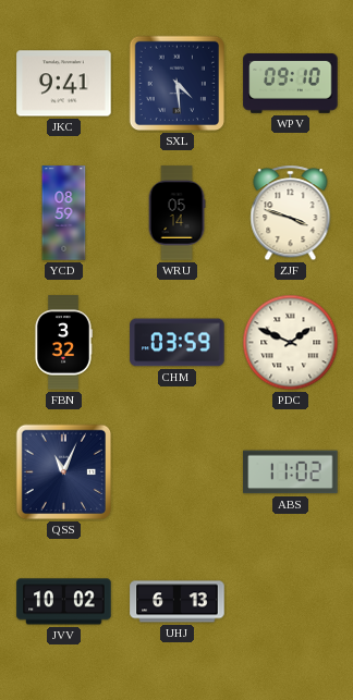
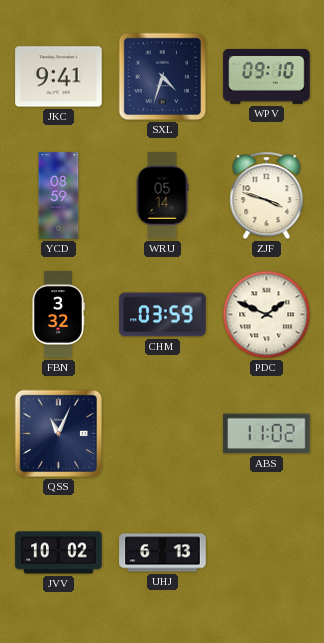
SXL: 4:29 -> 4:33 (163, 77)
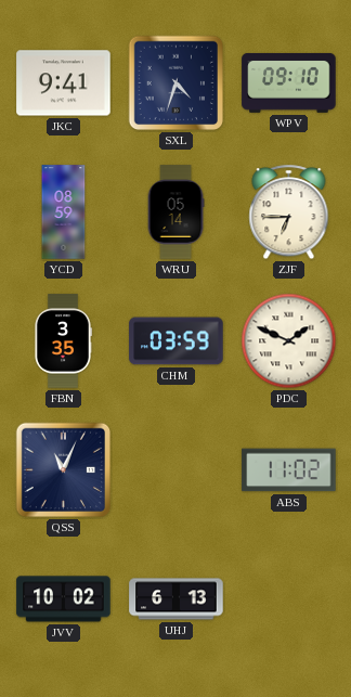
ZJF: 3:48 -> 6:45 (289, 212)
FBN: 3:32 -> 3:35 (63, 341)
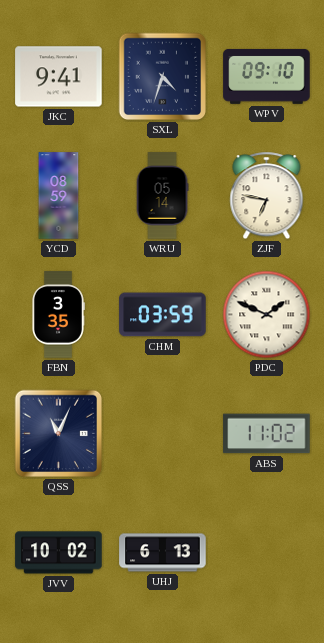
ZJF: 6:45 -> 6:47 (267, 196)
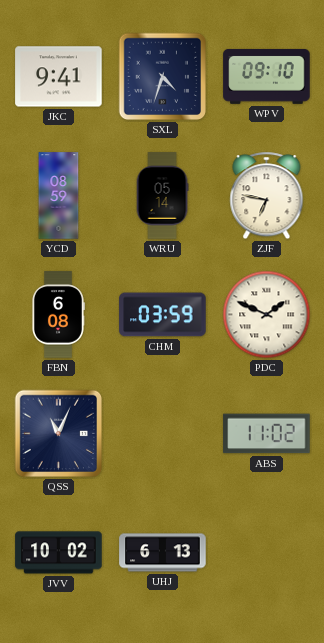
FBN: 3:35 -> 6:08 (58, 315)
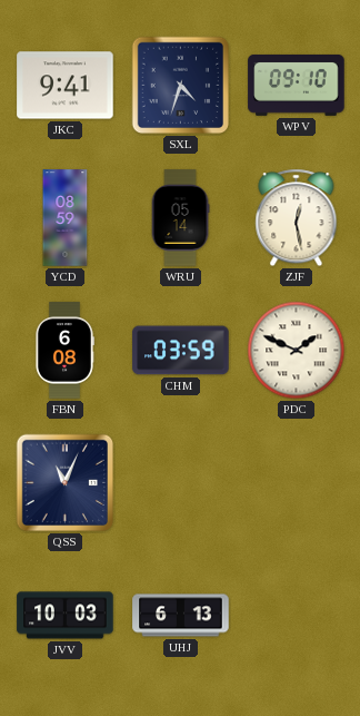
ZJF: 6:47 -> 12:28 (297, 218)
ABS: 11:02 -> none (267, 434)
JVV: 10:02 -> 10:03 (66, 616)
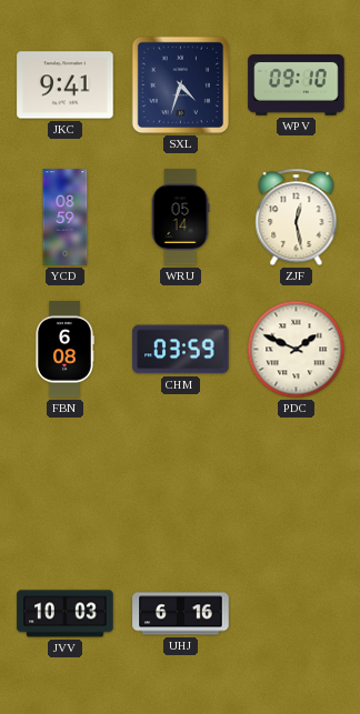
QSS: 11:04 -> none (66, 483)
UHJ: 6:13 -> 6:16 (181, 614)
